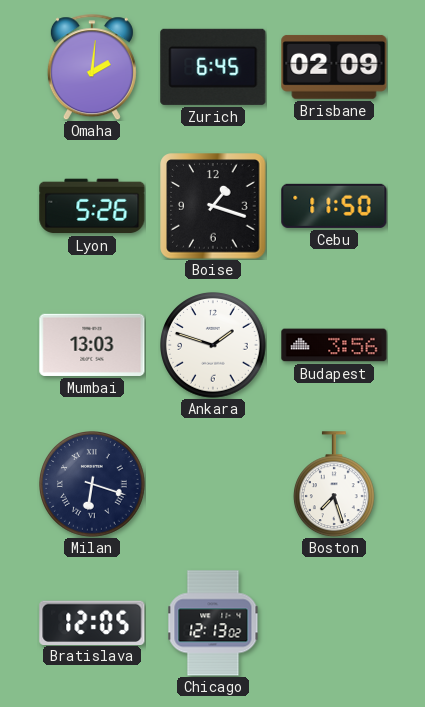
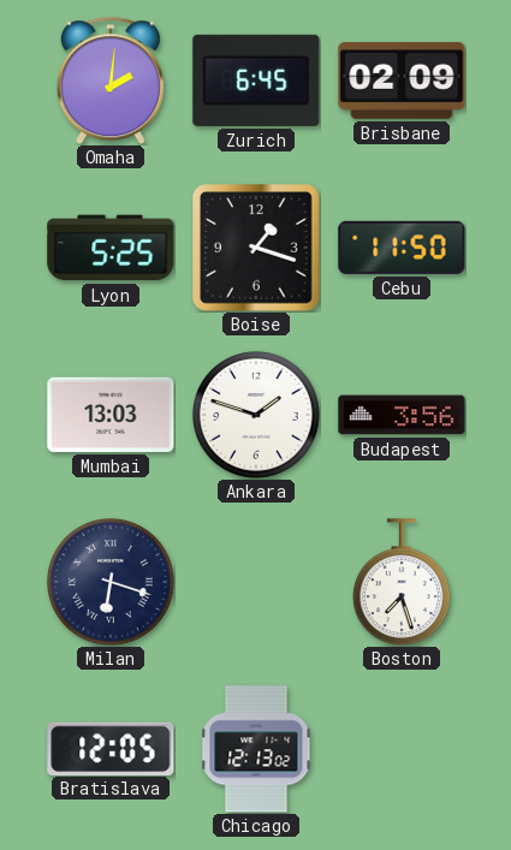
Lyon: 5:26 -> 5:25 (111, 248)
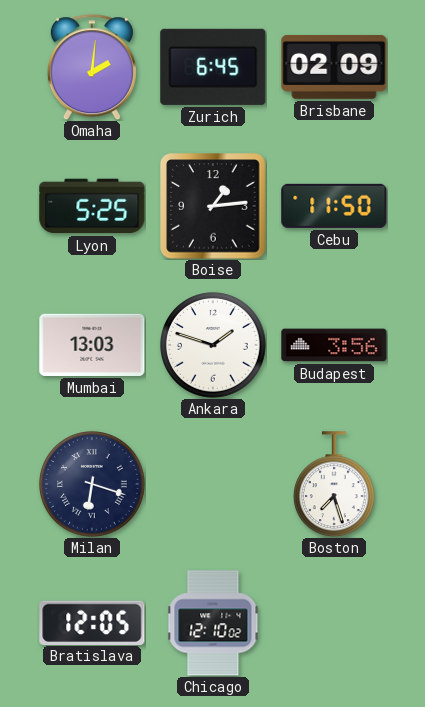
Boise: 1:18 -> 1:14 (213, 206)
Chicago: 12:13 -> 12:10 (213, 623)
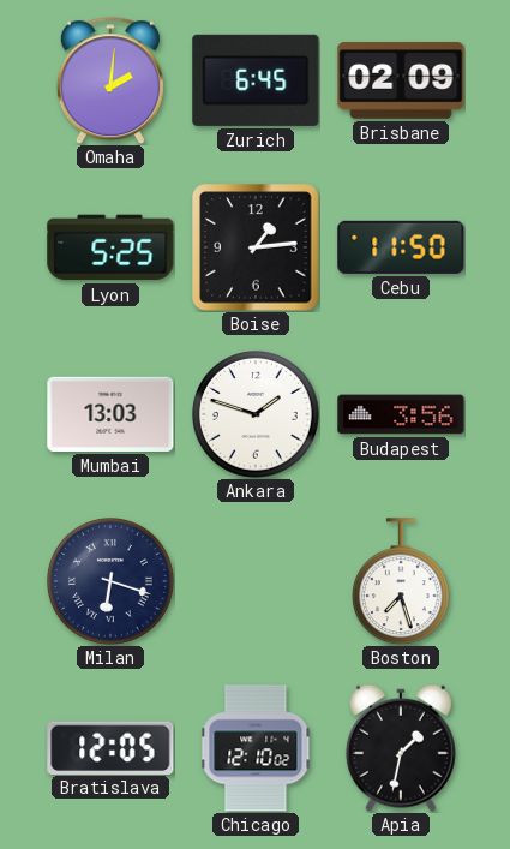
Apia: none -> 1:32 (401, 748)
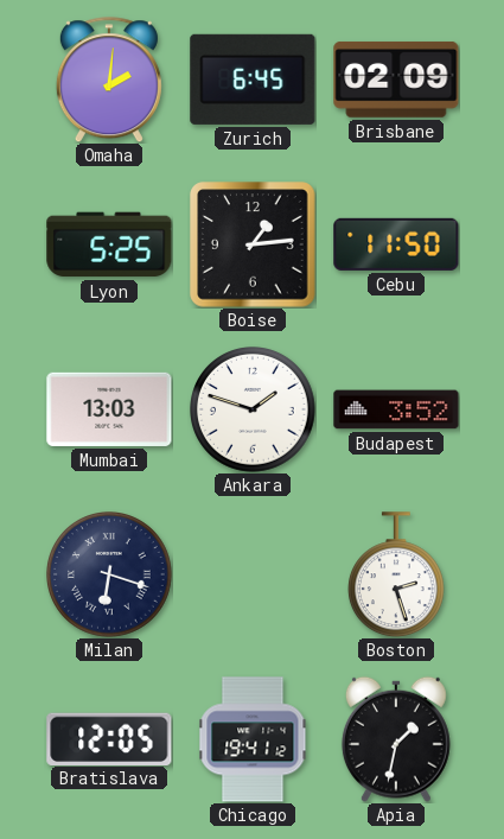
Budapest: 3:56 -> 3:52 (396, 409)
Boston: 7:27 -> 2:27 (397, 574)
Chicago: 12:10 -> 19:41 (253, 739)
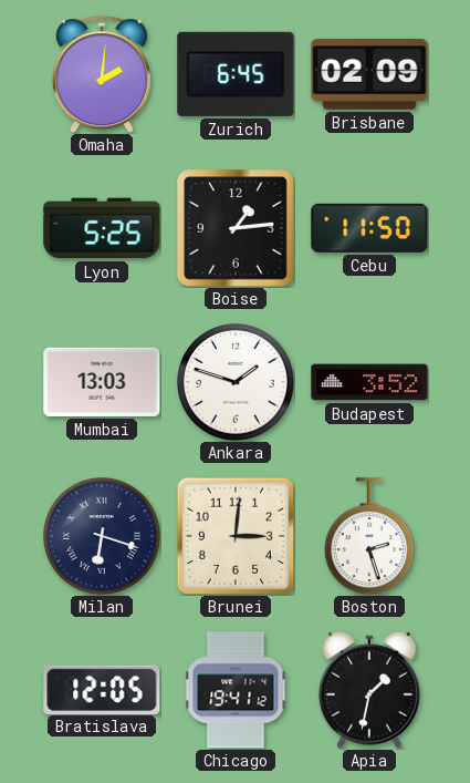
Brunei: none -> 3:01 (236, 536)
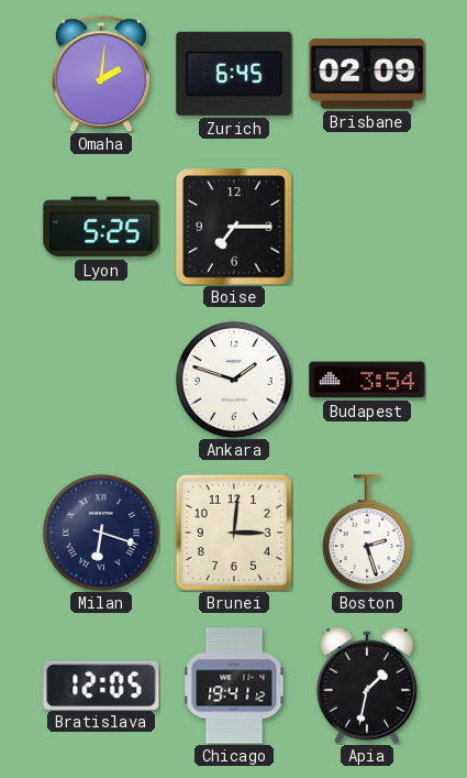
Boise: 1:14 -> 7:15 (234, 227)
Cebu: 11:50 -> none (369, 228)
Mumbai: 13:03 -> none (102, 382)
Budapest: 3:52 -> 3:54 (367, 380)
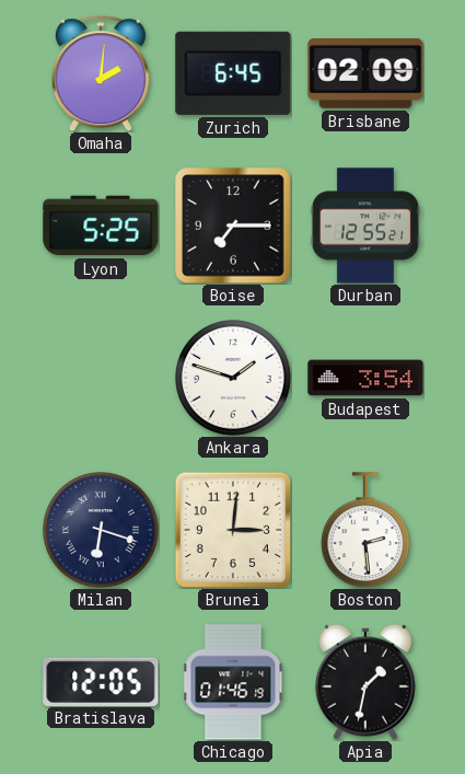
Durban: none -> 12:55 (365, 226)
Boston: 2:27 -> 2:29 (367, 530)
Chicago: 19:41 -> 01:46 (233, 682)
